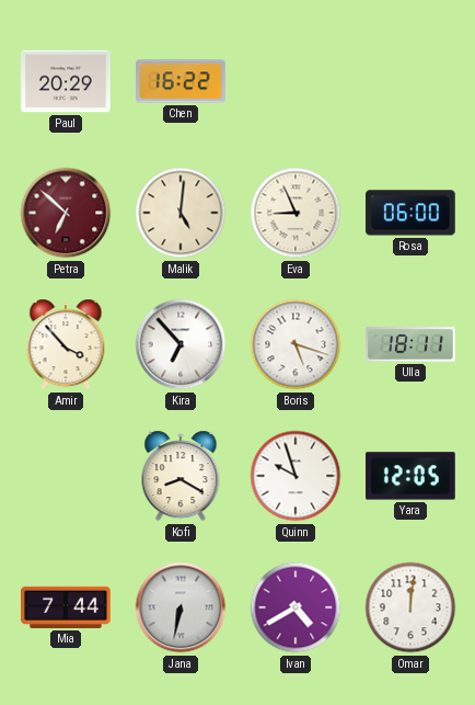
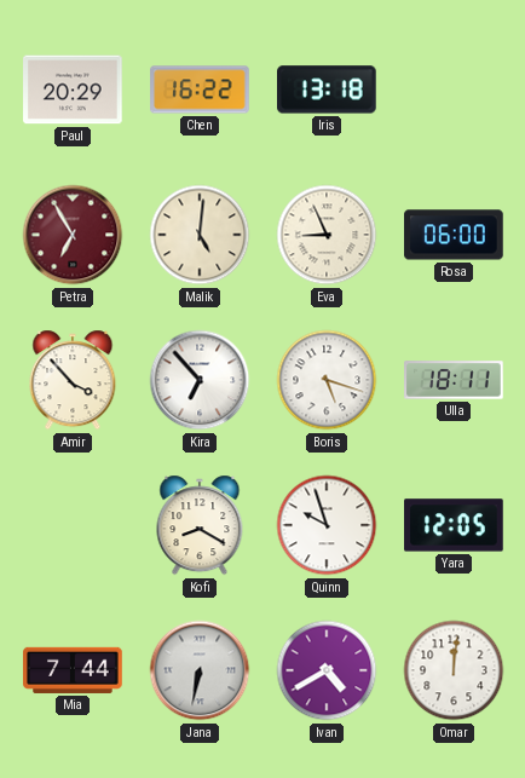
Iris: none -> 13:18 (328, 90)
Petra: 6:52 -> 6:55 (73, 235)
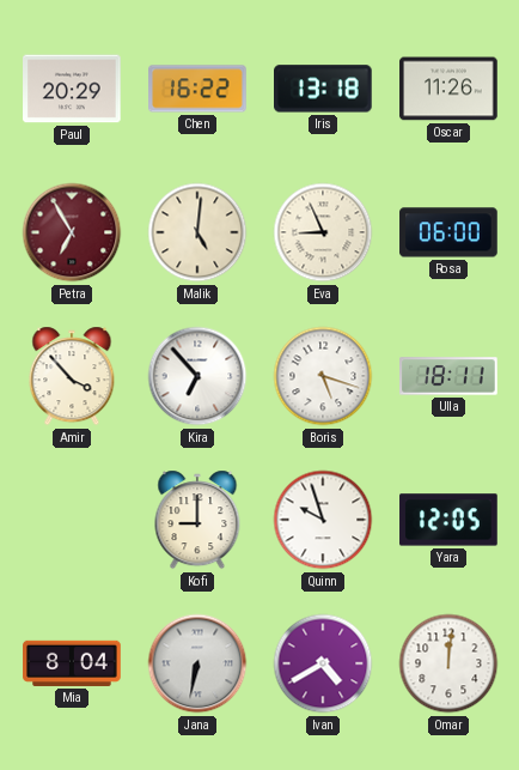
Oscar: none -> 11:26 (448, 89)
Kofi: 8:20 -> 9:00 (197, 520)
Mia: 7:44 -> 8:04 (72, 663)
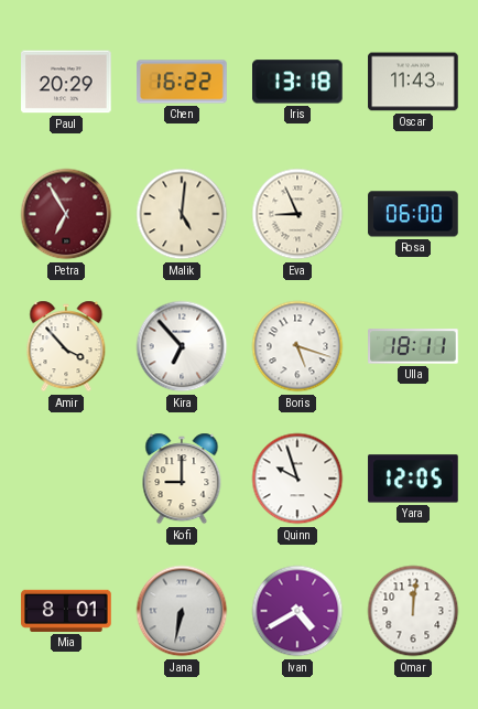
Oscar: 11:26 -> 11:43 (413, 82)
Mia: 8:04 -> 8:01 (66, 611)
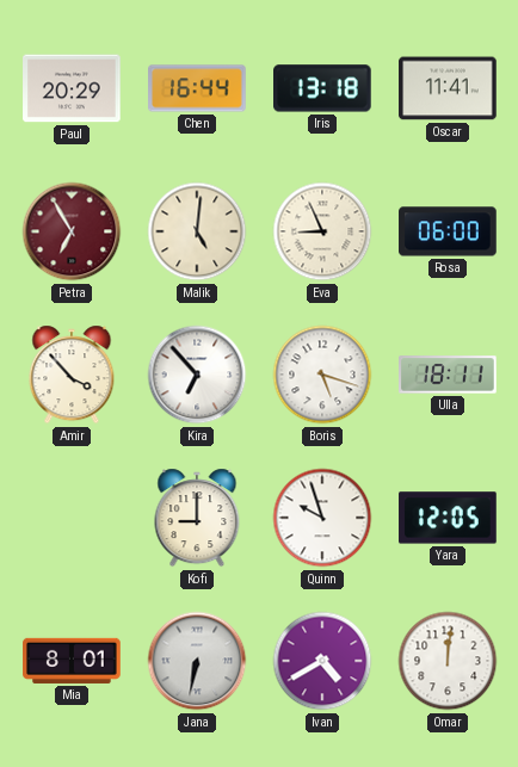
Chen: 16:22 -> 16:44 (197, 88)
Oscar: 11:43 -> 11:41 (448, 88)
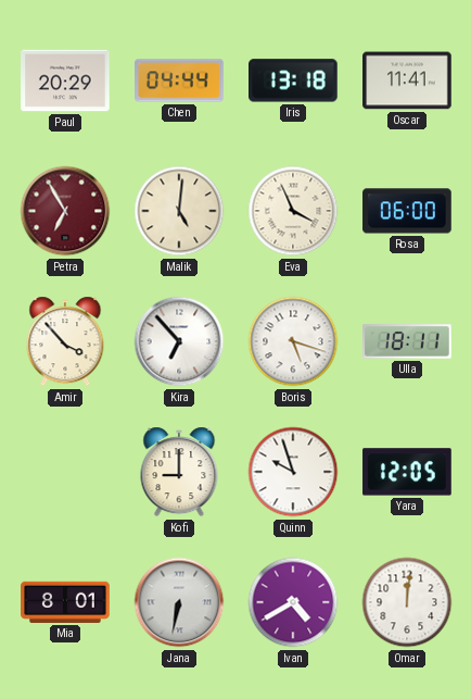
Chen: 16:44 -> 04:44 (179, 80)
Eva: 8:56 -> 3:56 (293, 211)
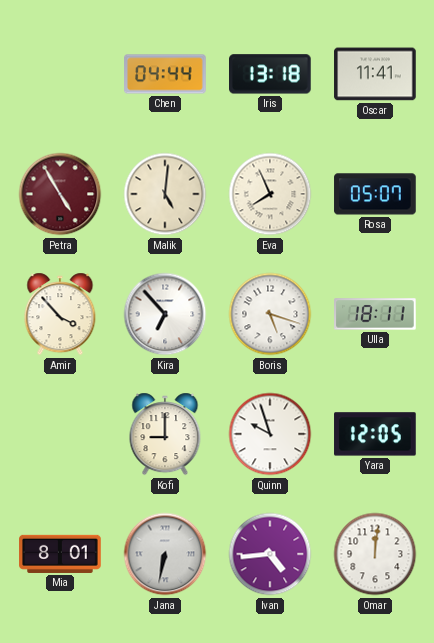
Paul: 20:29 -> none (65, 80)
Petra: 6:55 -> 4:55 (60, 194)
Eva: 3:56 -> 7:56 (270, 194)
Rosa: 06:00 -> 05:07 (375, 194)
Ivan: 4:40 -> 4:44 (270, 554)
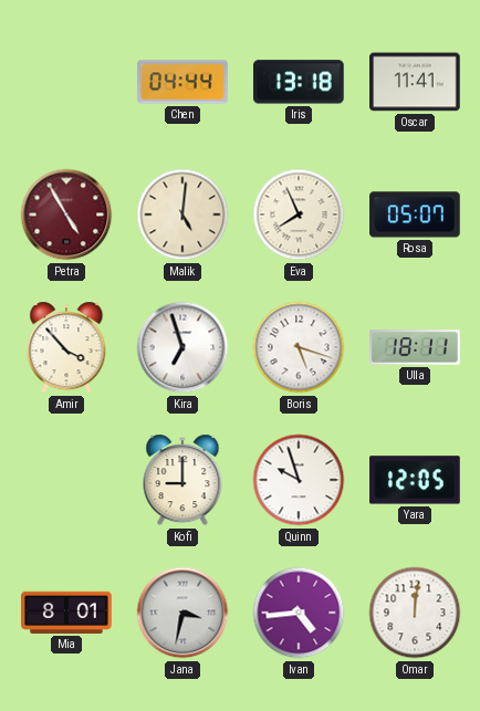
Kira: 6:53 -> 6:57 (182, 347)
Jana: 6:32 -> 3:32 (182, 613)
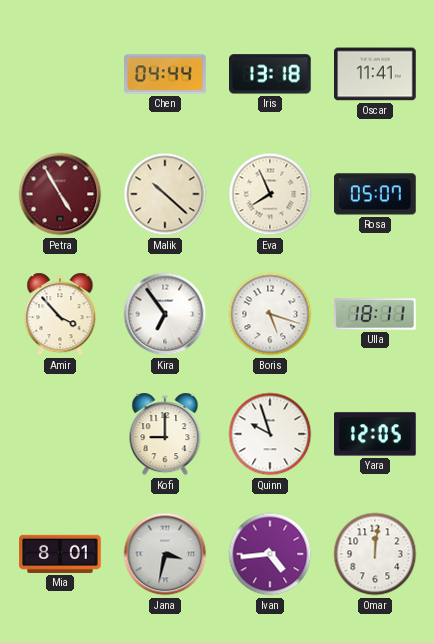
Malik: 5:01 -> 10:22 (165, 194)
Kira: 6:57 -> 6:54 (165, 314)
